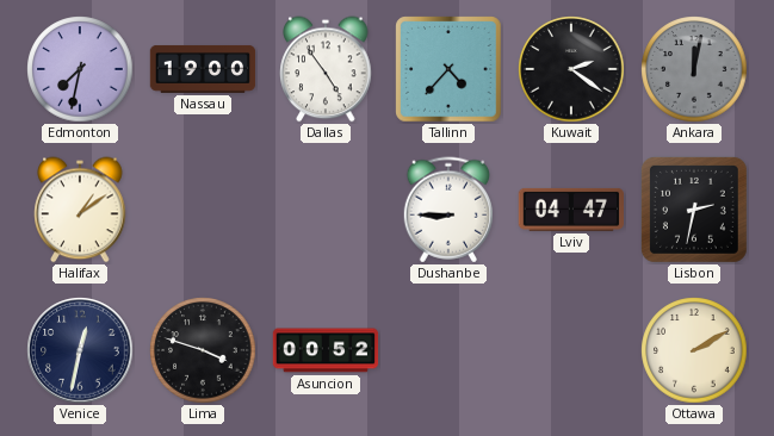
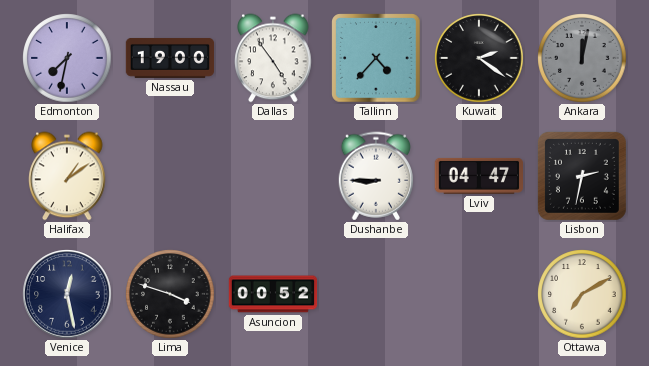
Venice: 12:32 -> 12:28 (67, 294)
Ottawa: 2:10 -> 7:10 (582, 294)
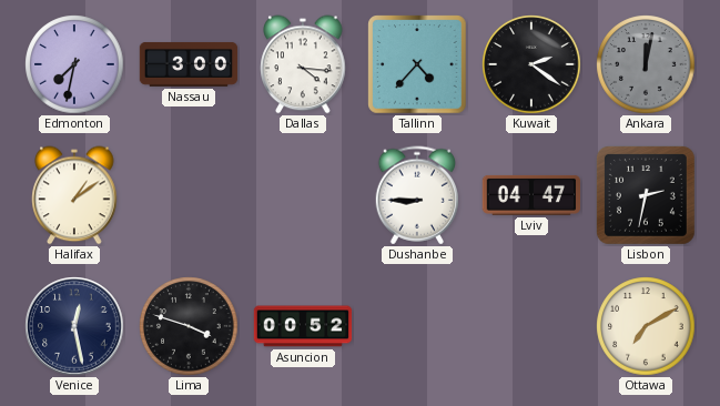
Nassau: 19:00 -> 3:00 (189, 64)
Dallas: 4:54 -> 4:16 (303, 64)
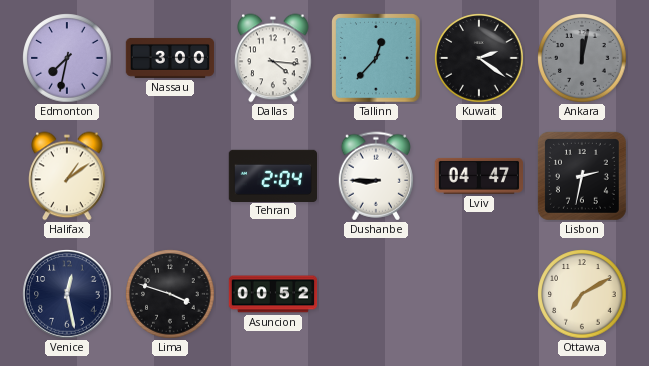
Tallinn: 4:37 -> 12:37 (376, 58)
Tehran: none -> 2:04 (273, 175)
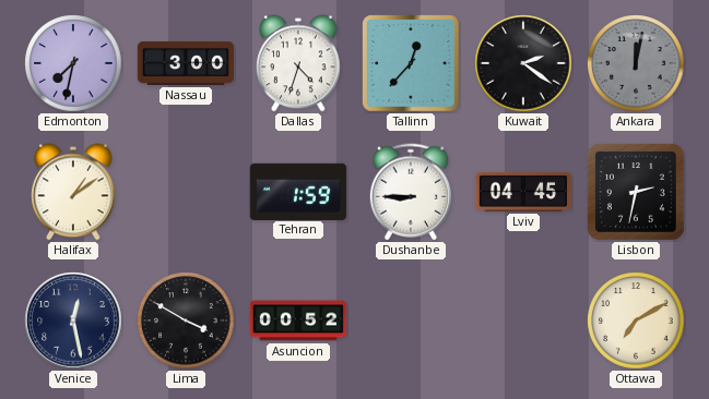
Dallas: 4:16 -> 4:33 (298, 63)
Tehran: 2:04 -> 1:59 (298, 191)
Lviv: 04:47 -> 04:45 (522, 192)
Lima: 3:48 -> 3:50 (186, 321)
